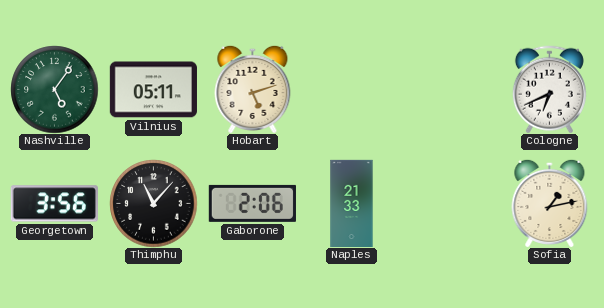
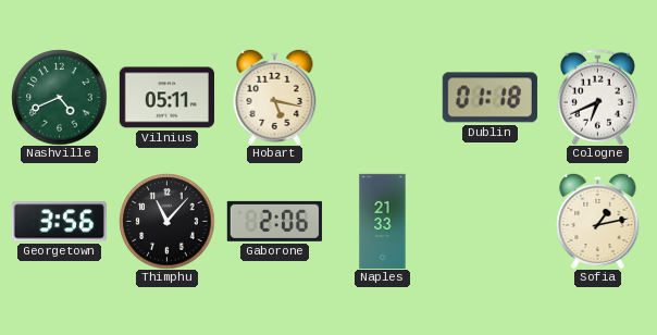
Nashville: 5:06 -> 4:41 (59, 97)
Hobart: 5:12 -> 5:17 (275, 97)
Dublin: none -> 01:18 (489, 98)
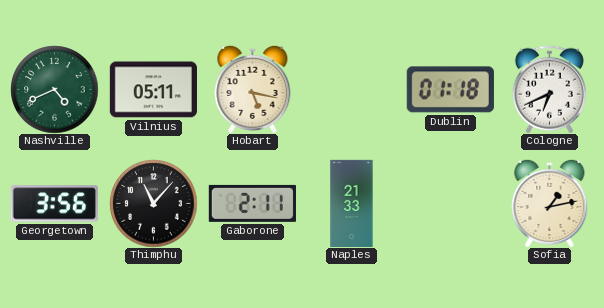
Gaborone: 2:06 -> 2:11 (252, 203)
